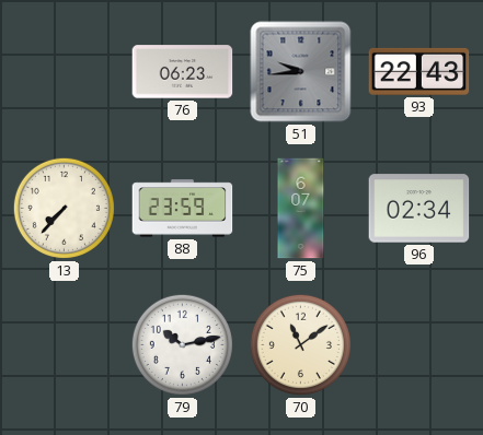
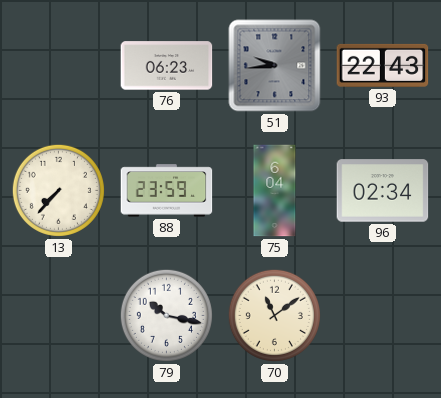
75: 6:07 -> 6:04 (275, 191)
79: 10:13 -> 10:17 (166, 315)
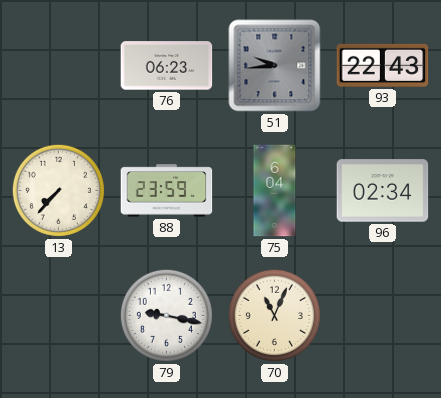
79: 10:17 -> 9:17 (166, 315)
70: 11:09 -> 11:04 (274, 315)
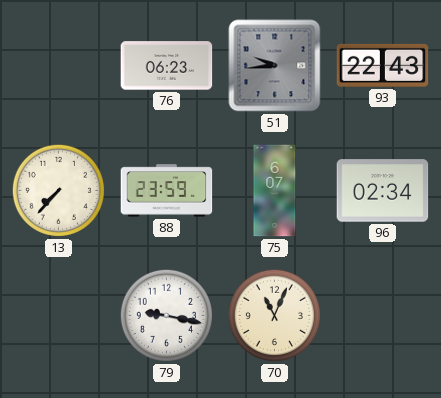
75: 6:04 -> 6:07 (275, 191)
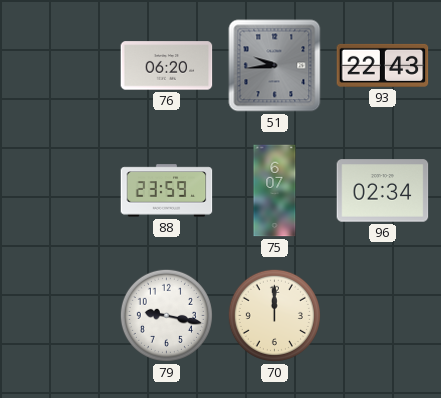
76: 06:23 -> 06:20 (167, 66)
13: 7:37 -> none (58, 190)
70: 11:04 -> 12:00 (274, 315)
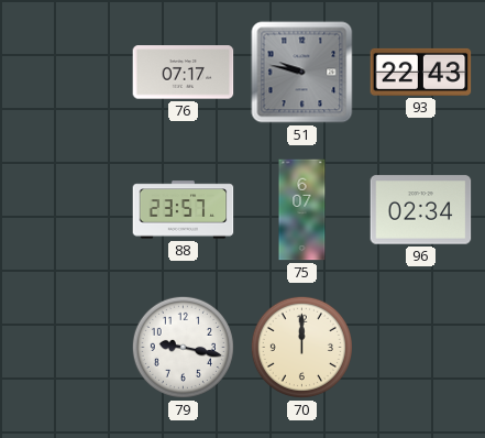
76: 06:20 -> 07:17 (184, 73)
51: 9:44 -> 9:47 (302, 73)
88: 23:59 -> 23:57 (184, 210)
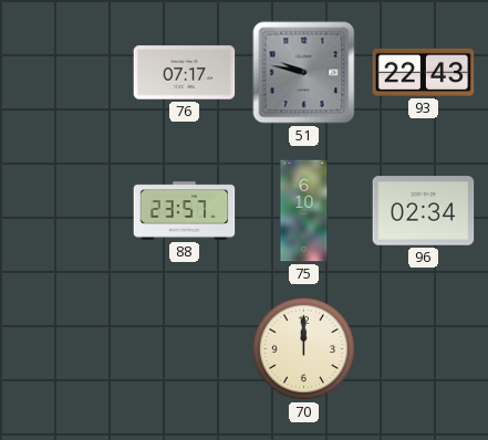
75: 6:07 -> 6:10 (304, 211)
79: 9:17 -> none (183, 347)
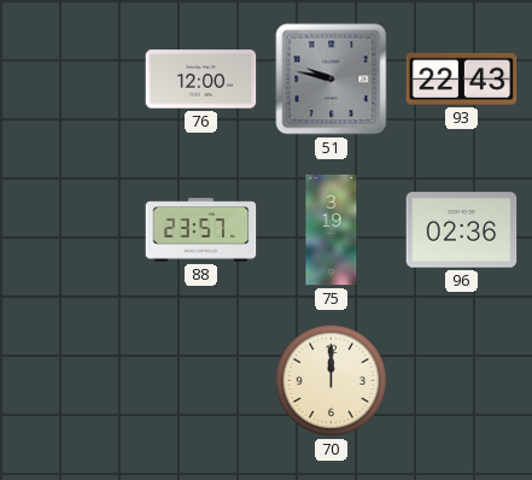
76: 07:17 -> 12:00 (201, 80)
75: 6:10 -> 3:19 (332, 230)
96: 02:34 -> 02:36 (462, 230)
